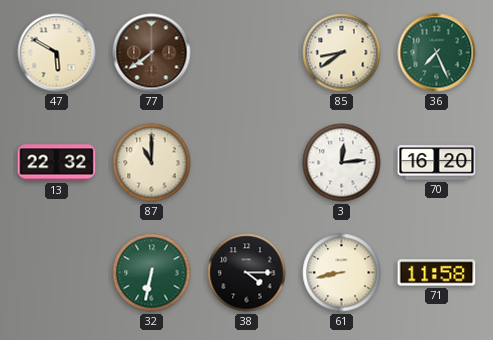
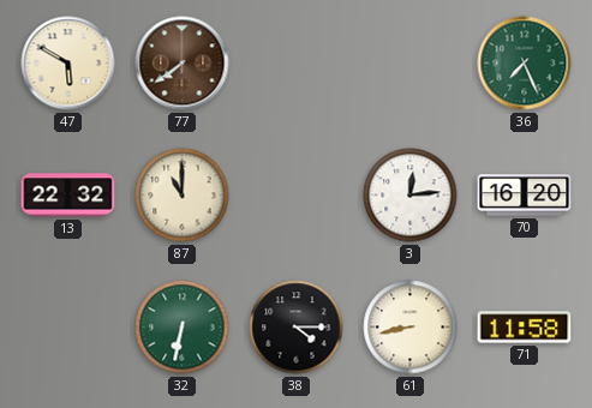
85: 8:39 -> none (342, 53)
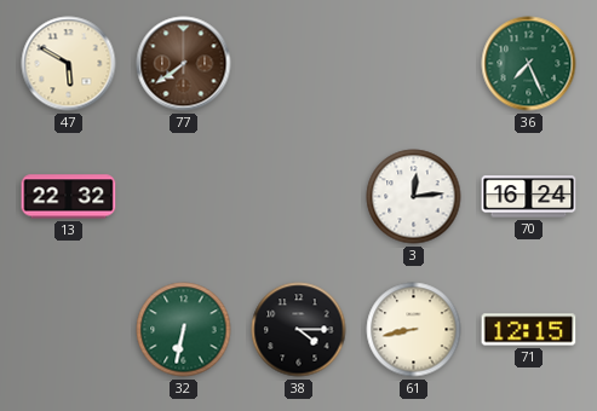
87: 11:00 -> none (183, 196)
70: 16:20 -> 16:24 (529, 197)
71: 11:58 -> 12:15 (529, 330)
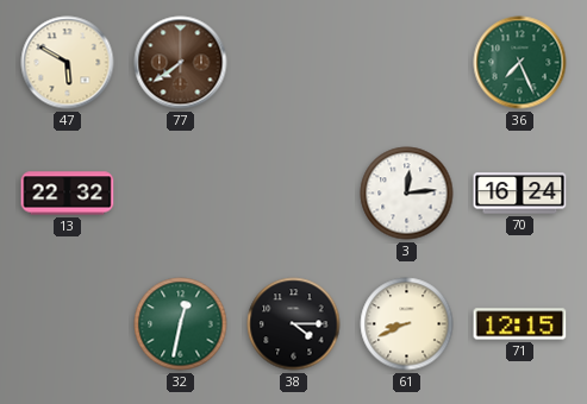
32: 6:32 -> 12:32 (181, 324)
61: 8:43 -> 8:41 (407, 324)
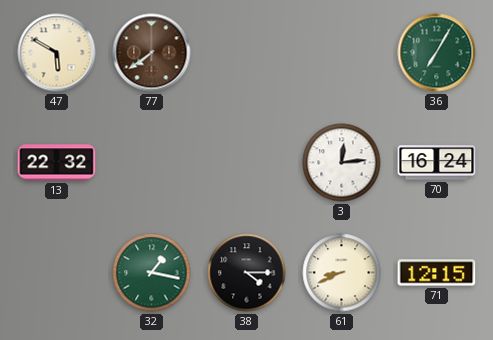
36: 7:26 -> 7:05 (437, 53)
32: 12:32 -> 1:17 (152, 273)
